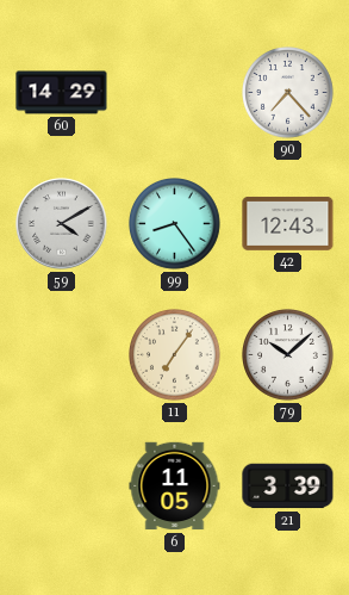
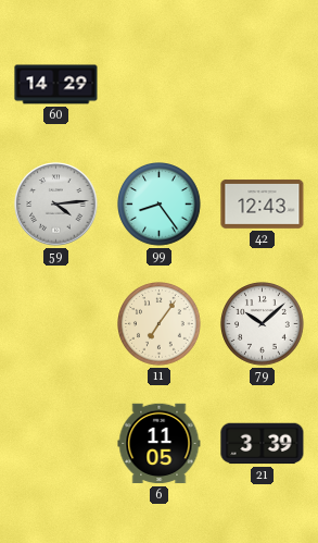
90: 7:23 -> none (288, 93)
59: 4:10 -> 4:14 (56, 205)
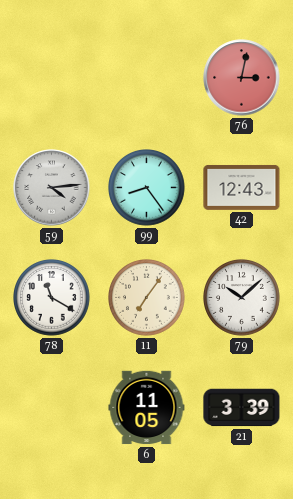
60: 14:29 -> none (56, 85)
76: none -> 3:02 (242, 78)
78: none -> 11:20 (52, 298)
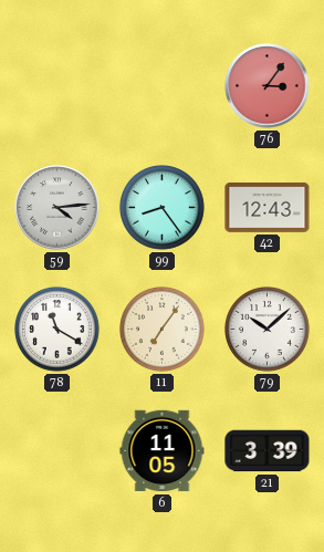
76: 3:02 -> 3:06 (268, 86)
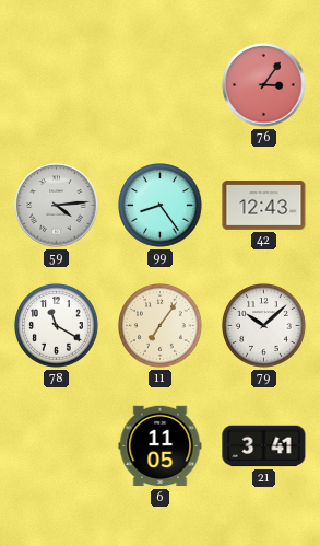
21: 3:39 -> 3:41 (264, 446)
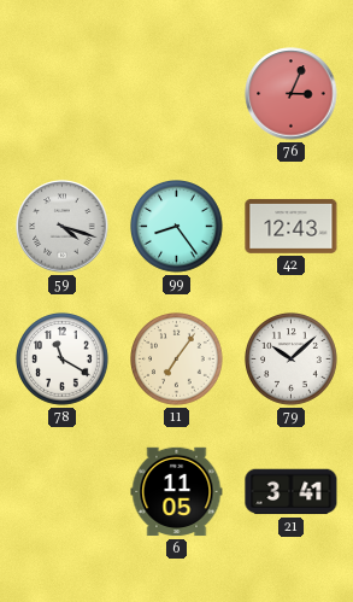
76: 3:06 -> 3:04 (292, 94)
59: 4:14 -> 4:18 (63, 227)
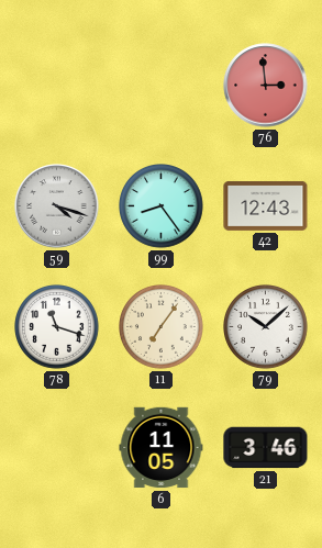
76: 3:04 -> 2:59 (266, 86)
78: 11:20 -> 11:18 (57, 327)
21: 3:41 -> 3:46 (266, 448)
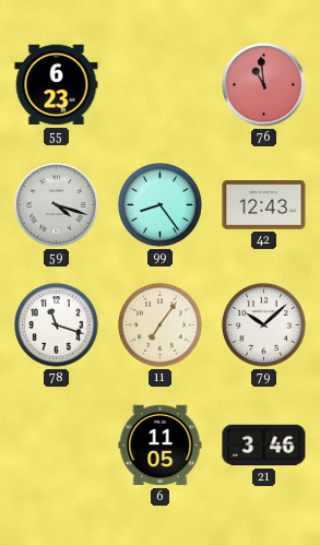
55: none -> 6:23 (57, 85)
76: 2:59 -> 10:59 (264, 85)
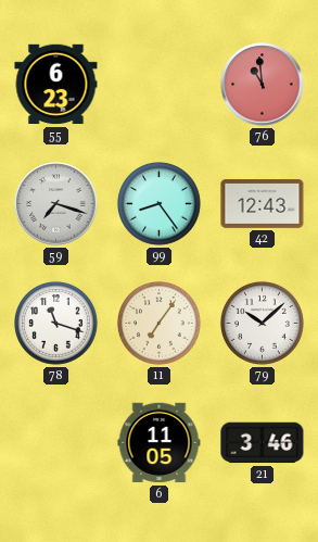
59: 4:18 -> 7:18 (56, 204)
